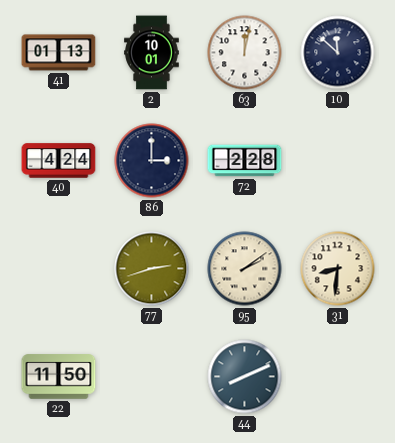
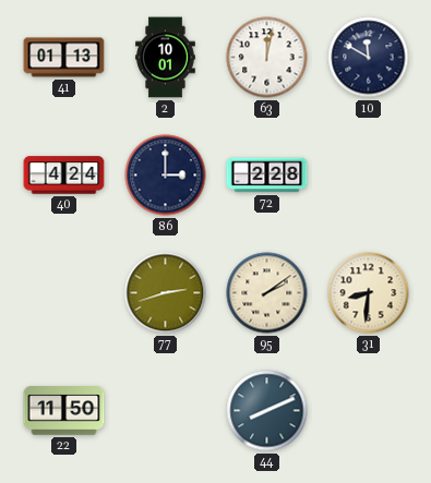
10: 11:52 -> 11:50 (369, 58)
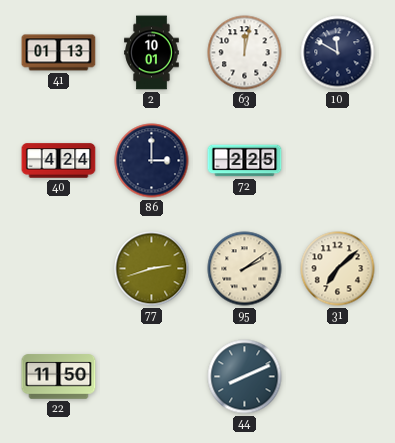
72: 2:28 -> 2:25 (245, 161)
31: 8:31 -> 7:08 (338, 269)
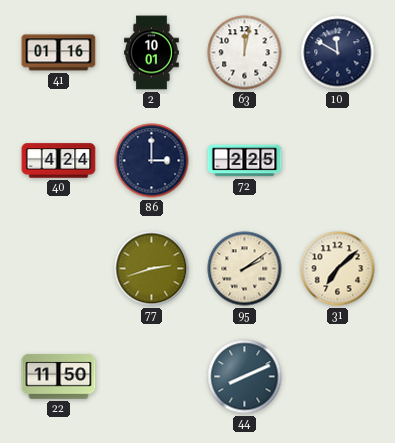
41: 01:13 -> 01:16 (59, 53)
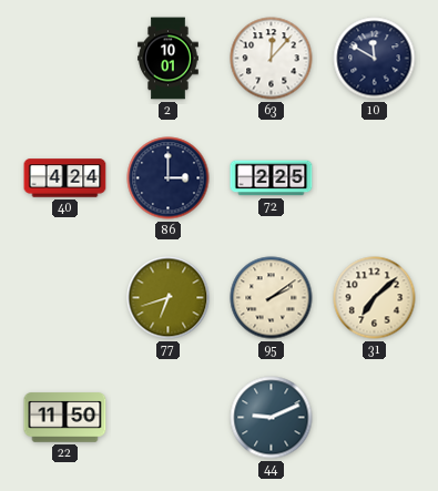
41: 01:16 -> none (59, 53)
63: 12:02 -> 12:07 (272, 59)
77: 2:42 -> 6:42 (169, 298)
44: 8:11 -> 9:11 (272, 418)
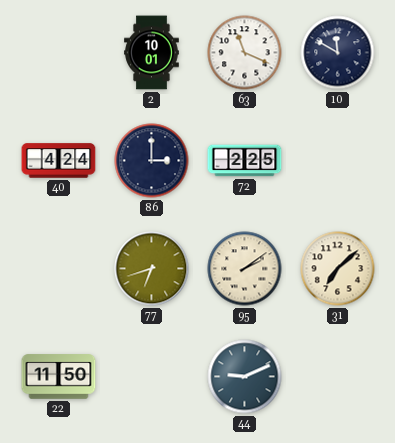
63: 12:07 -> 11:19 (245, 53)
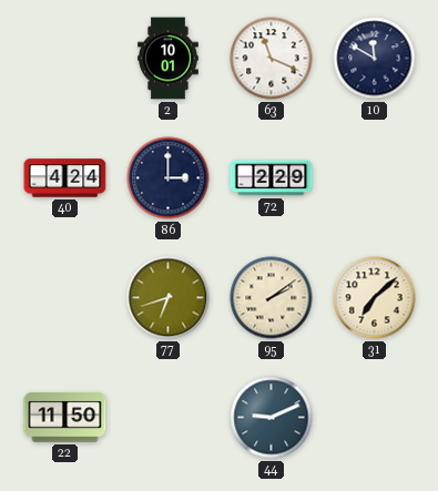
72: 2:25 -> 2:29 (272, 178)
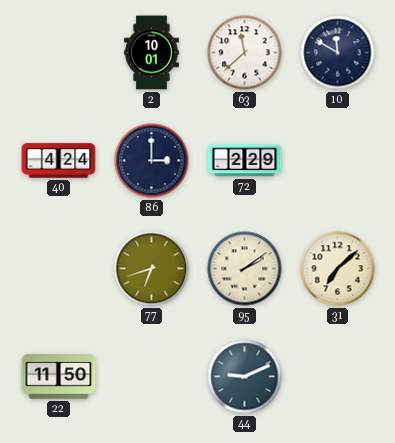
63: 11:19 -> 11:38 (245, 53)
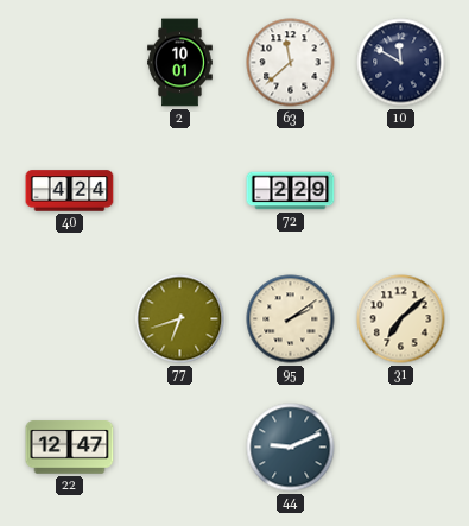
86: 3:00 -> none (152, 161)
22: 11:50 -> 12:47 (70, 448)
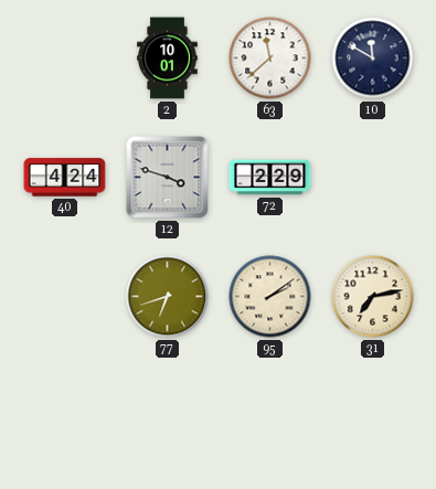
12: none -> 3:48 (168, 178)
31: 7:08 -> 7:13 (373, 297)
22: 12:47 -> none (70, 448)
44: 9:11 -> none (291, 448)
